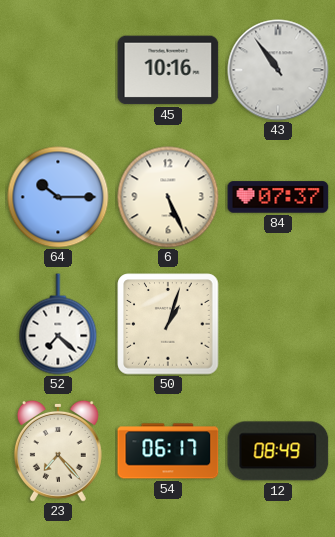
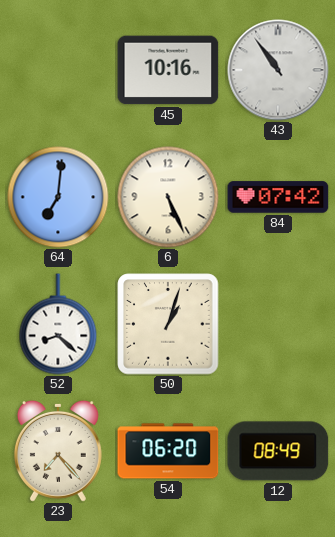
64: 10:15 -> 7:01 (58, 197)
84: 07:37 -> 07:42 (278, 197)
52: 7:22 -> 8:22 (58, 324)
54: 06:17 -> 06:20 (168, 451)
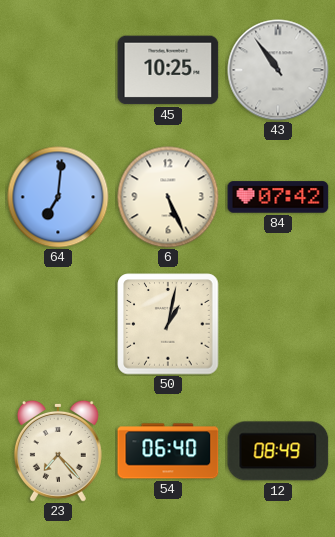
45: 10:16 -> 10:25 (168, 70)
52: 8:22 -> none (58, 324)
50: 1:03 -> 1:02 (168, 324)
54: 06:20 -> 06:40 (168, 451)
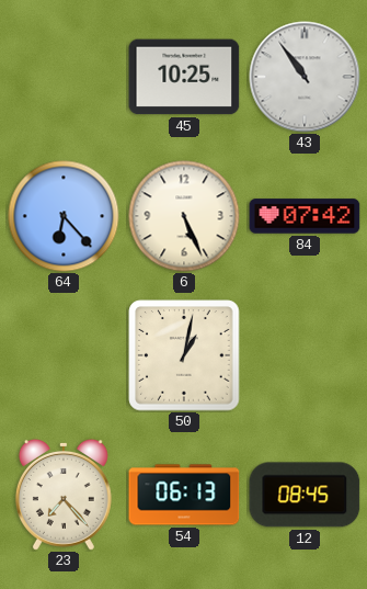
64: 7:01 -> 6:23 (64, 216)
54: 06:40 -> 06:13 (184, 495)
12: 08:49 -> 08:45 (305, 495)
